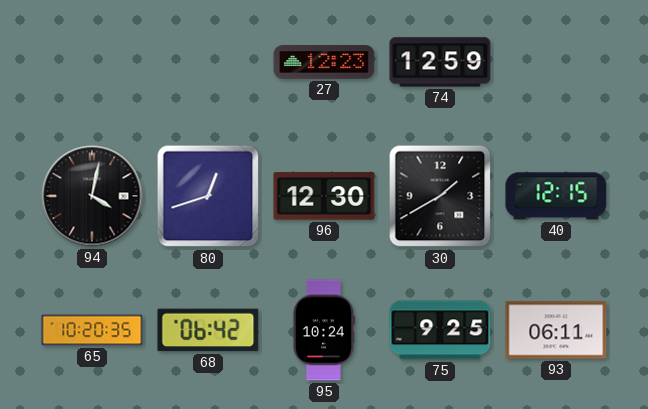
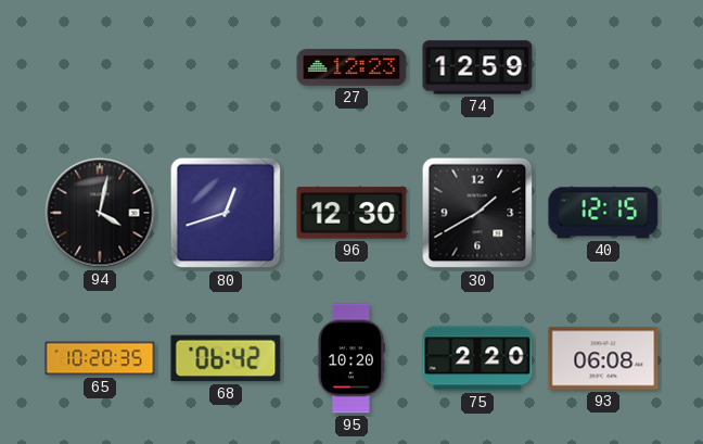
95: 10:24 -> 10:20 (350, 358)
75: 9:25 -> 2:20 (477, 358)
93: 06:11 -> 06:08 (603, 358)
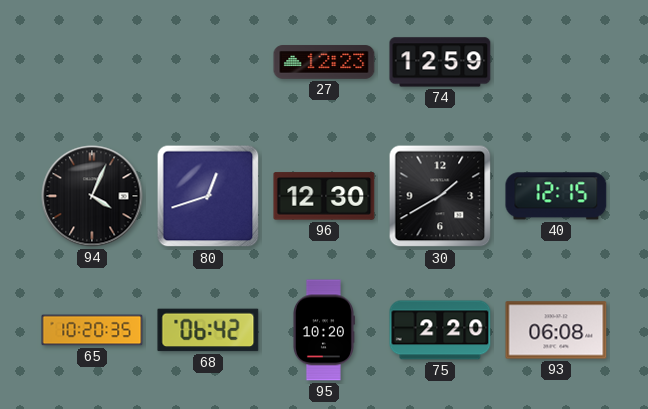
94: 4:02 -> 4:04 (92, 196)
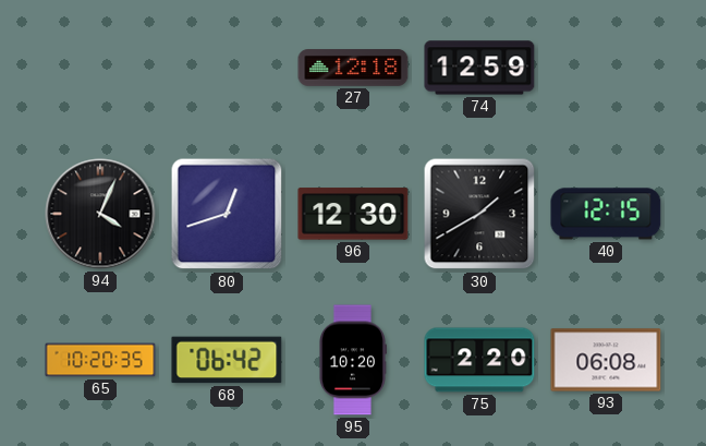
27: 12:23 -> 12:18 (353, 68)
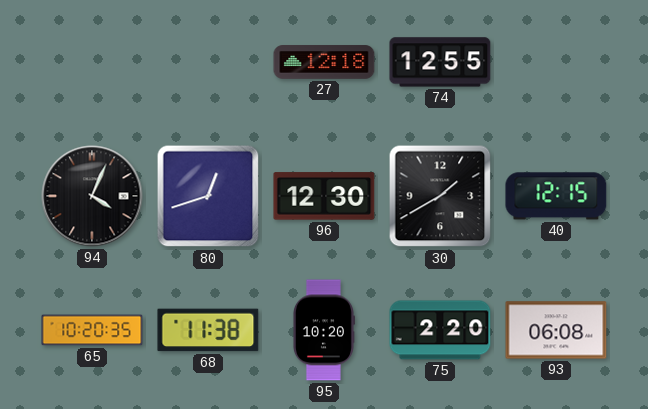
74: 12:59 -> 12:55 (440, 62)
68: 06:42 -> 11:38 (208, 330)
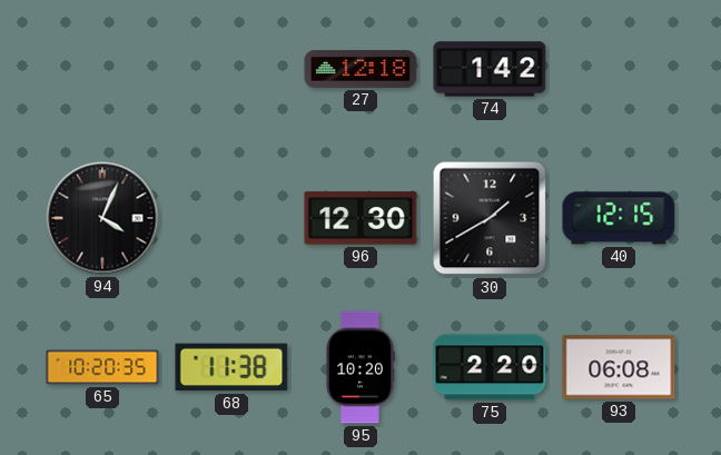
74: 12:55 -> 1:42 (490, 69)
80: 12:42 -> none (208, 196)
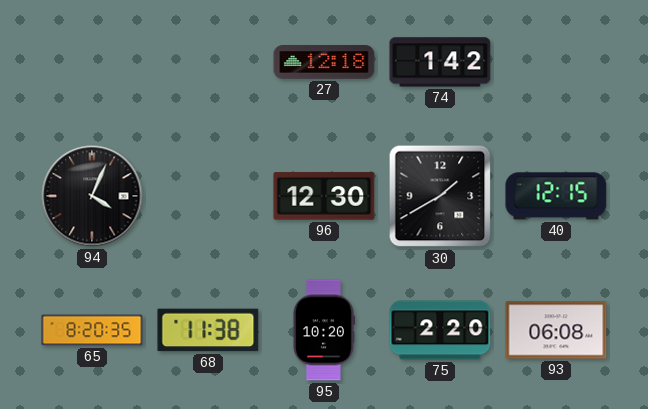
65: 10:20 -> 8:20 (92, 330)
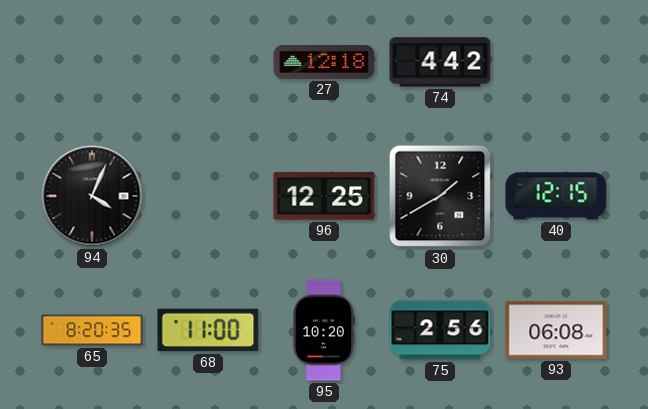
74: 1:42 -> 4:42 (440, 62)
96: 12:30 -> 12:25 (324, 196)
68: 11:38 -> 11:00 (208, 330)
75: 2:20 -> 2:56 (440, 330)
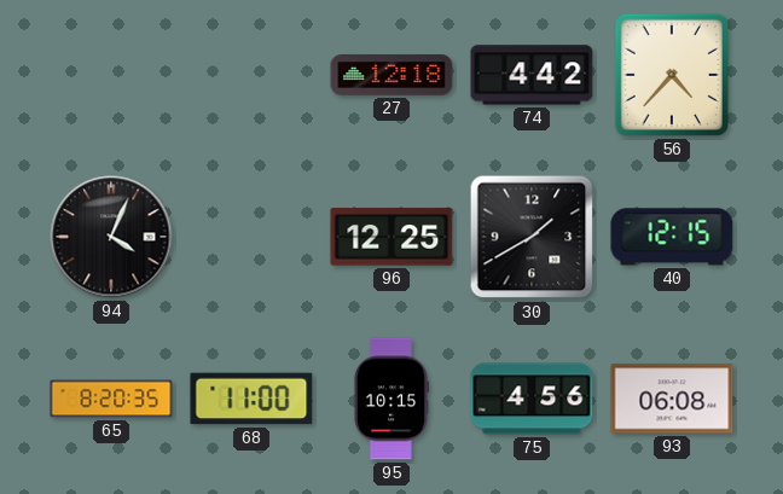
56: none -> 4:37 (672, 75)
95: 10:20 -> 10:15 (390, 399)
75: 2:56 -> 4:56 (532, 399)
